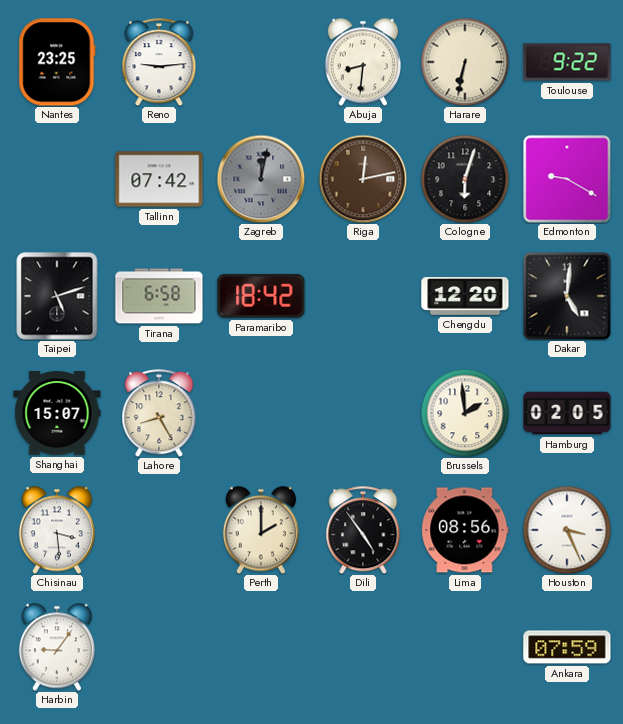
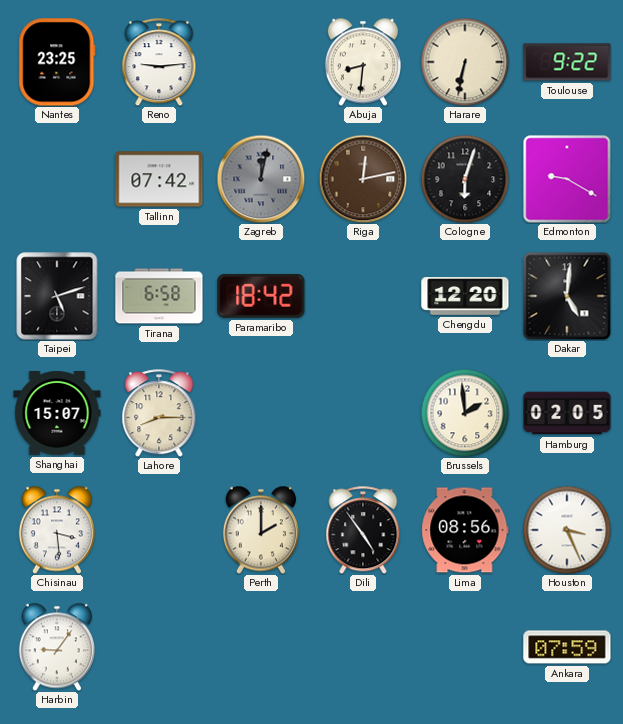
Lahore: 8:25 -> 8:15 (159, 413)
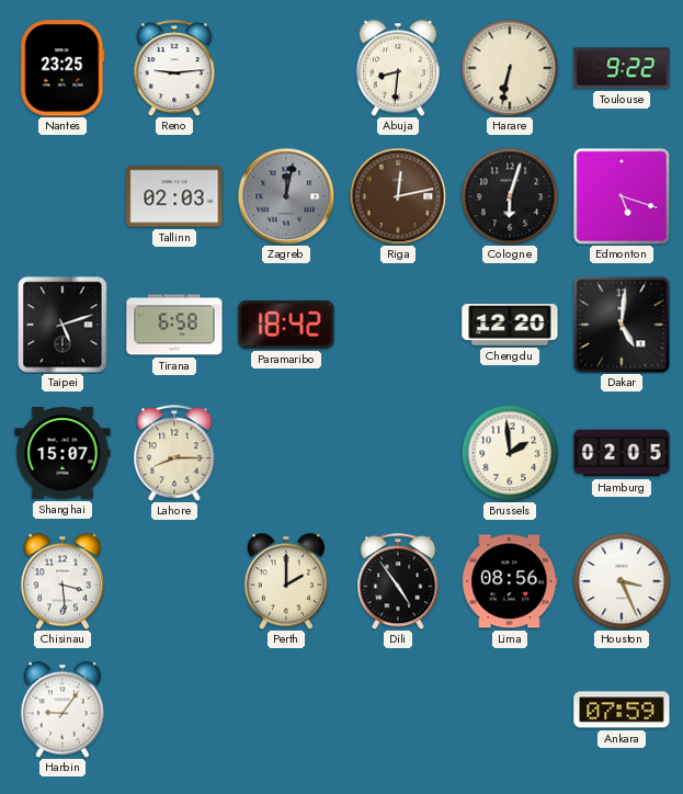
Tallinn: 07:42 -> 02:03 (174, 196)
Edmonton: 9:20 -> 5:18 (622, 196)
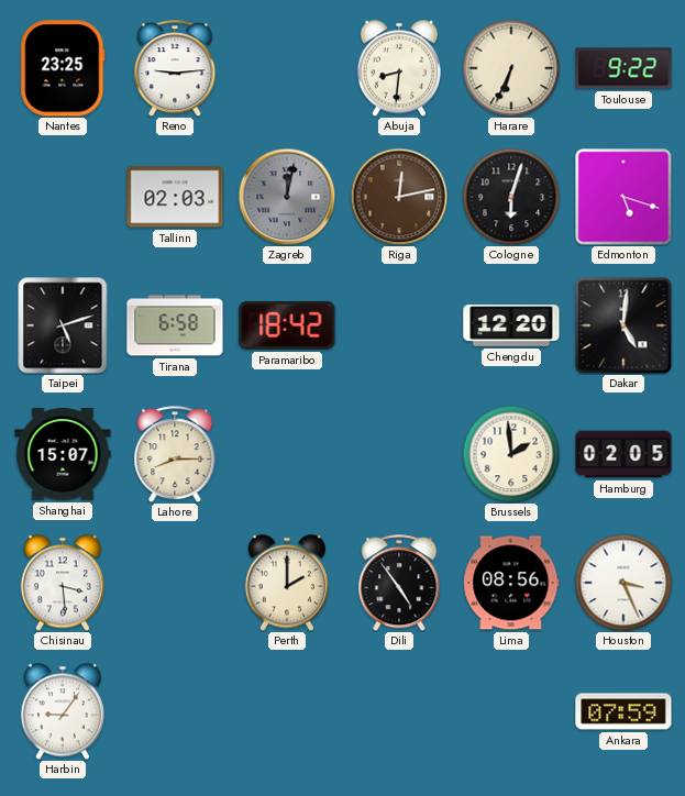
Harare: 6:32 -> 6:34 (511, 68)
